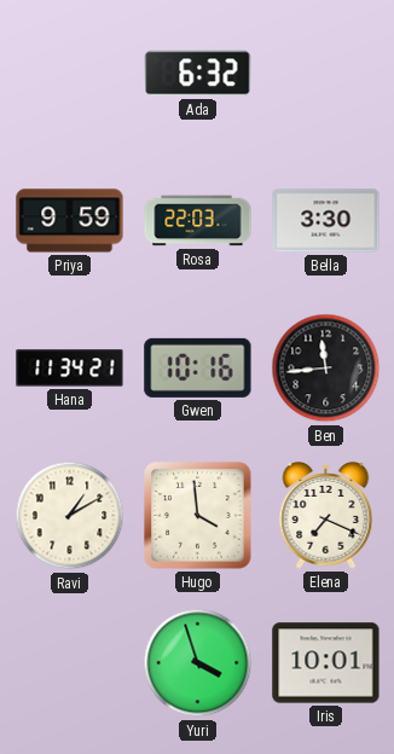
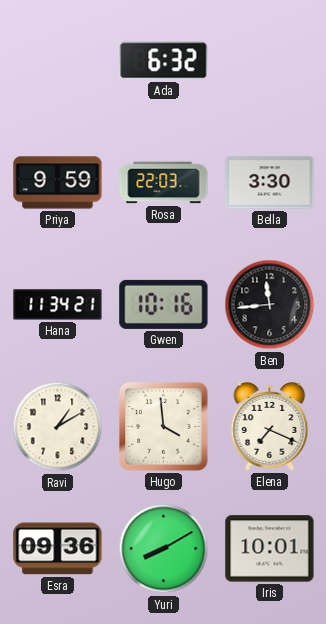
Esra: none -> 09:36 (58, 549)
Yuri: 3:57 -> 8:10 (164, 549)
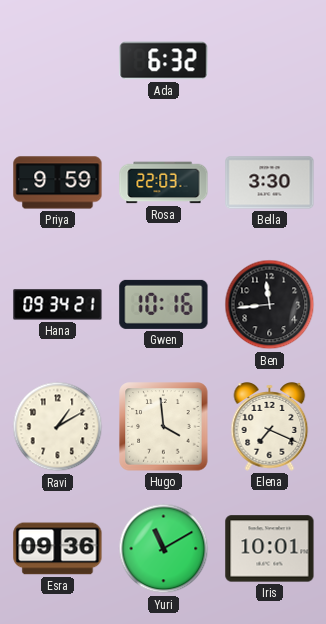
Hana: 11:34 -> 09:34 (58, 305)
Yuri: 8:10 -> 11:10 (164, 549)
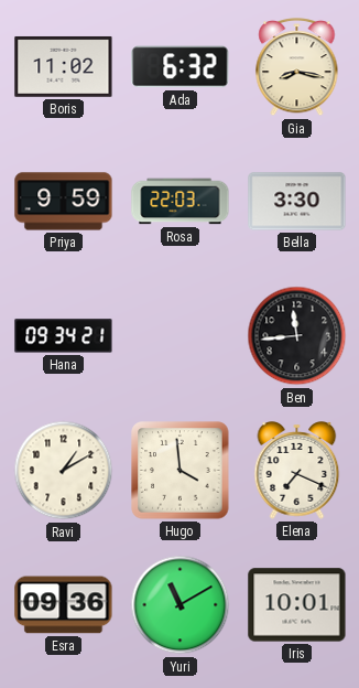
Boris: none -> 11:02 (64, 66)
Gia: none -> 8:17 (297, 67)
Gwen: 10:16 -> none (164, 304)
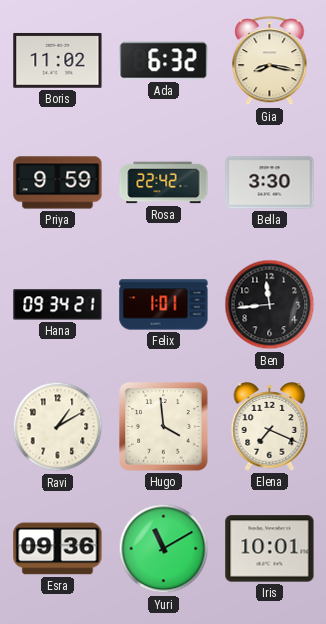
Rosa: 22:03 -> 22:42 (164, 183)
Felix: none -> 1:01 (164, 305)
